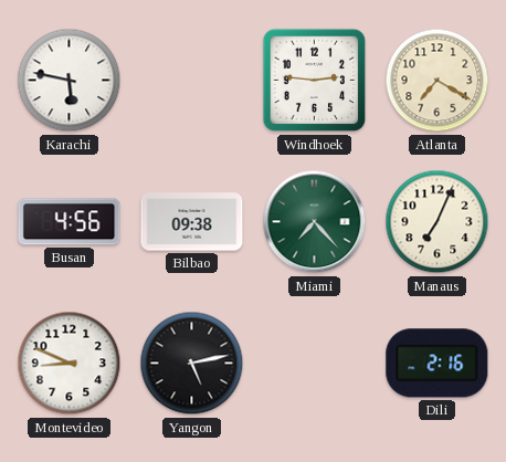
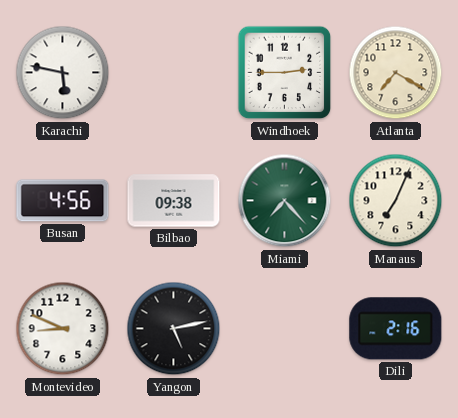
Windhoek: 2:46 -> 2:45 (285, 73)
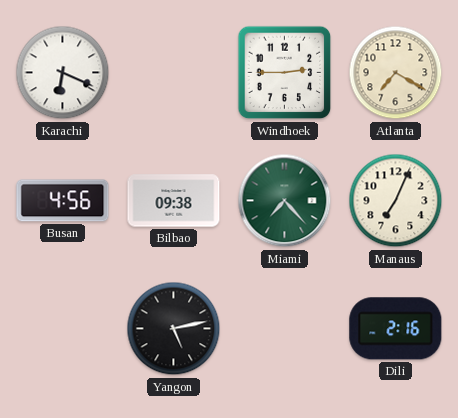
Karachi: 5:47 -> 6:19 (63, 73)
Montevideo: 8:49 -> none (63, 329)
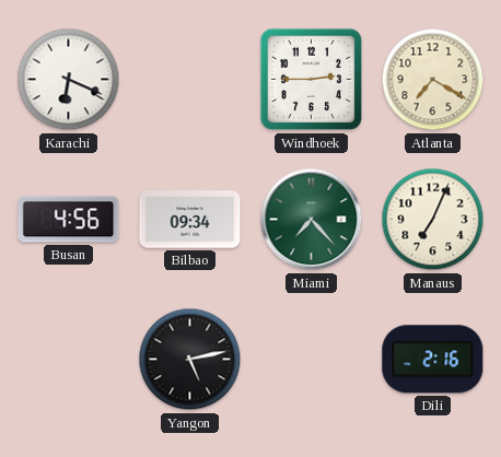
Bilbao: 09:38 -> 09:34 (190, 220)
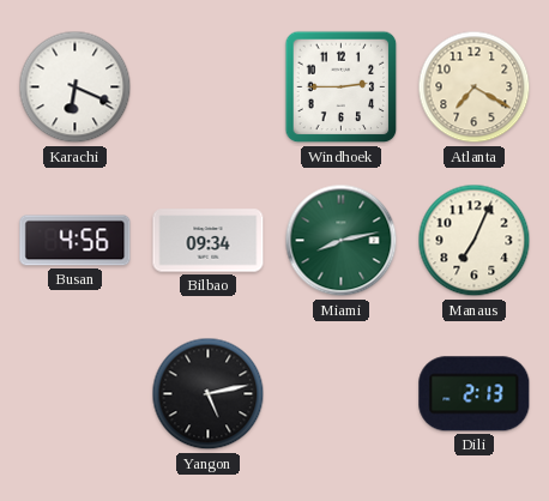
Miami: 7:23 -> 8:13 (342, 241)
Dili: 2:16 -> 2:13 (475, 394)
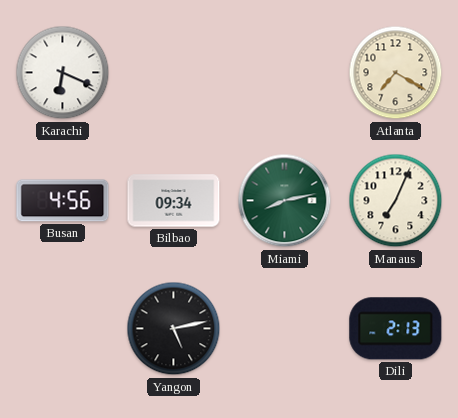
Windhoek: 2:45 -> none (342, 87)
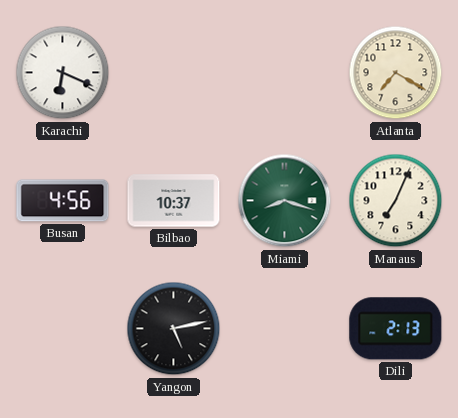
Bilbao: 09:34 -> 10:37 (174, 201)
Miami: 8:13 -> 8:18 (285, 201)
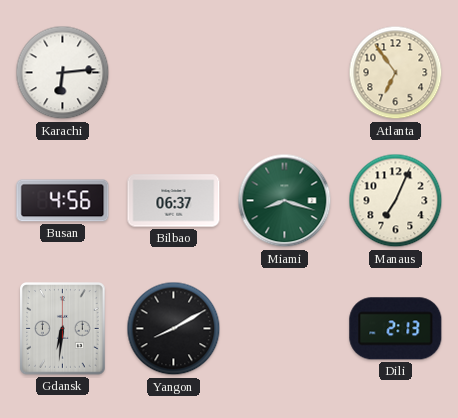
Karachi: 6:19 -> 6:14 (63, 73)
Atlanta: 7:20 -> 6:54 (396, 73)
Bilbao: 10:37 -> 06:37 (174, 201)
Gdansk: none -> 6:31 (63, 329)
Yangon: 5:13 -> 8:10 (174, 329)
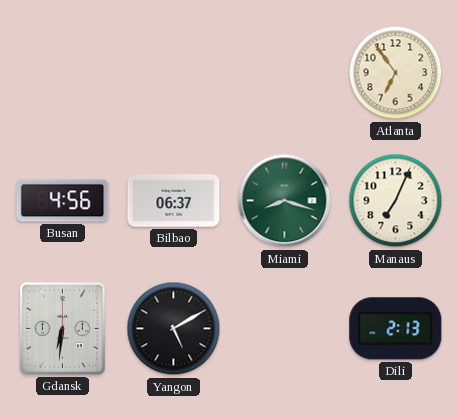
Karachi: 6:14 -> none (63, 73)
Yangon: 8:10 -> 5:10 (174, 329)
